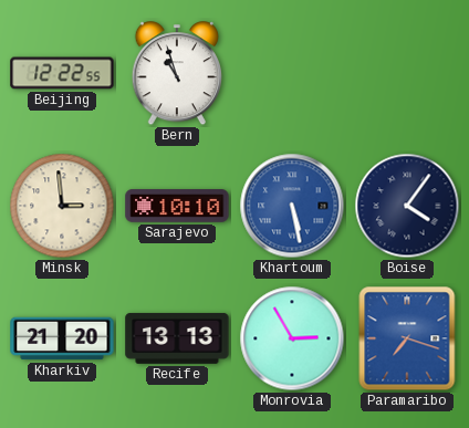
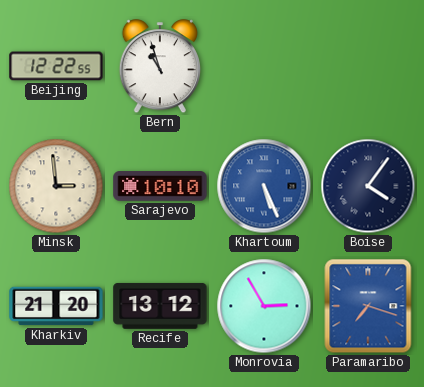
Khartoum: 5:28 -> 5:26 (264, 186)
Recife: 13:13 -> 13:12 (160, 306)
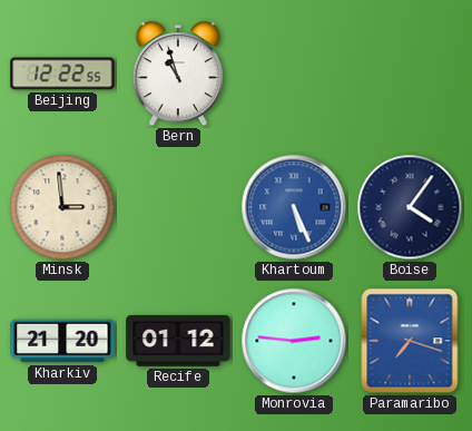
Sarajevo: 10:10 -> none (160, 186)
Recife: 13:12 -> 01:12 (178, 341)
Monrovia: 2:55 -> 2:46 (294, 341)
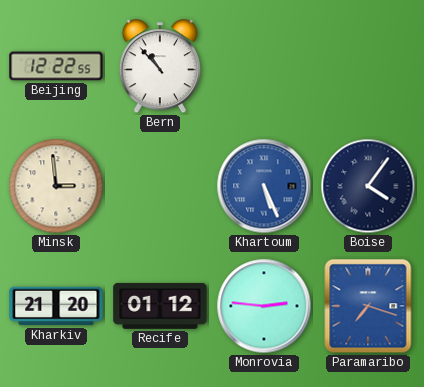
Bern: 10:57 -> 10:53 (159, 67)
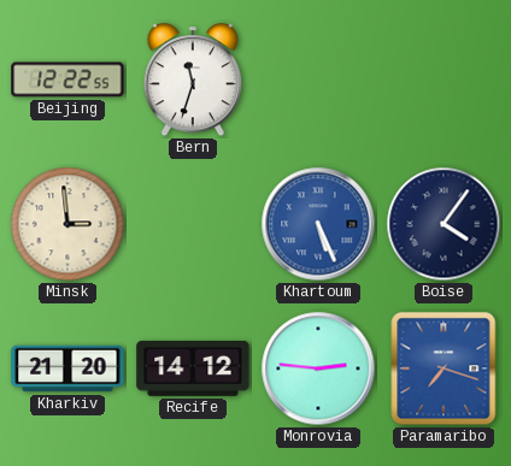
Bern: 10:53 -> 11:33 (192, 81)
Recife: 01:12 -> 14:12 (193, 368)
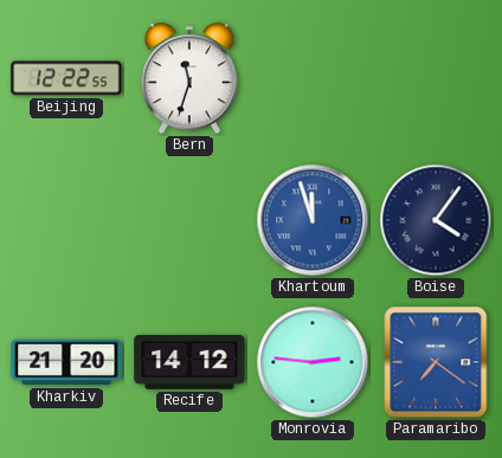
Minsk: 2:59 -> none (67, 224)
Khartoum: 5:26 -> 11:57 (313, 220)
Paramaribo: 7:18 -> 7:21 (436, 362)
